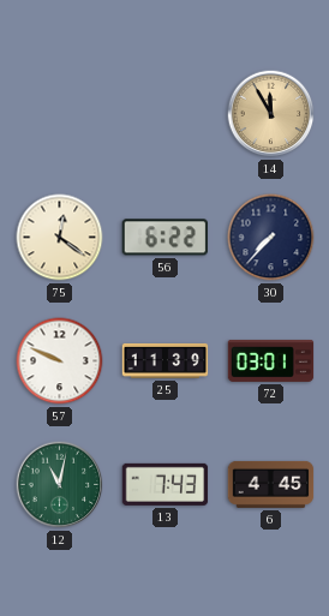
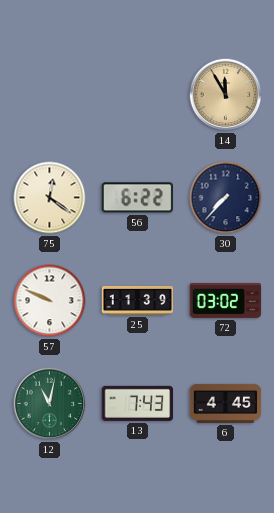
72: 03:01 -> 03:02 (226, 300)
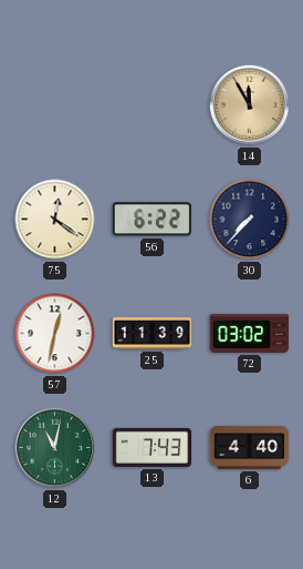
57: 9:49 -> 12:32 (55, 334)
6: 4:45 -> 4:40 (250, 447)
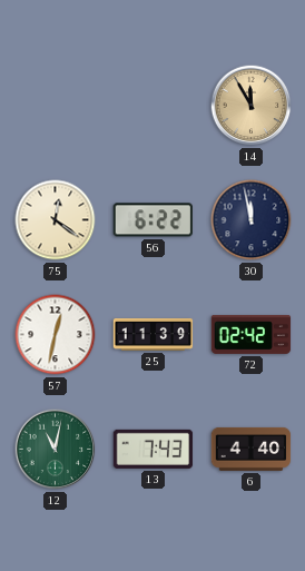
30: 7:37 -> 11:58 (252, 220)
72: 03:02 -> 02:42 (252, 334)
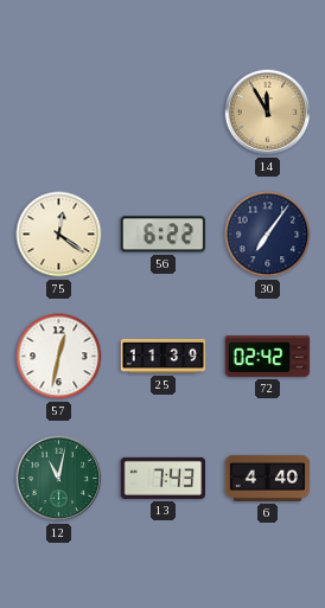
30: 11:58 -> 7:06 (268, 235)
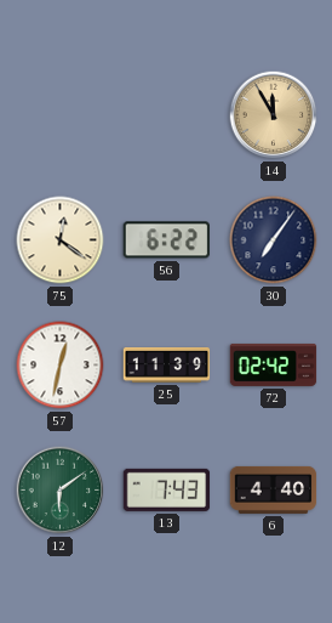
12: 11:02 -> 6:09 (61, 491)
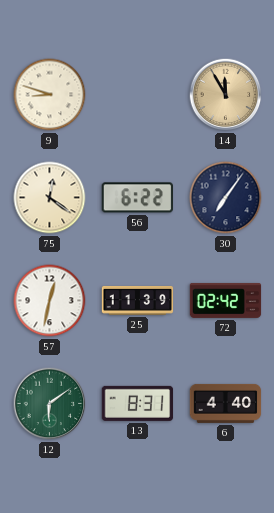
9: none -> 8:48 (50, 95)
13: 7:43 -> 8:31 (138, 403)
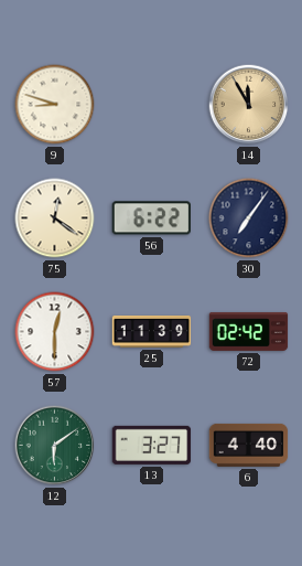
57: 12:32 -> 12:30 (55, 332)
13: 8:31 -> 3:27 (152, 445)
